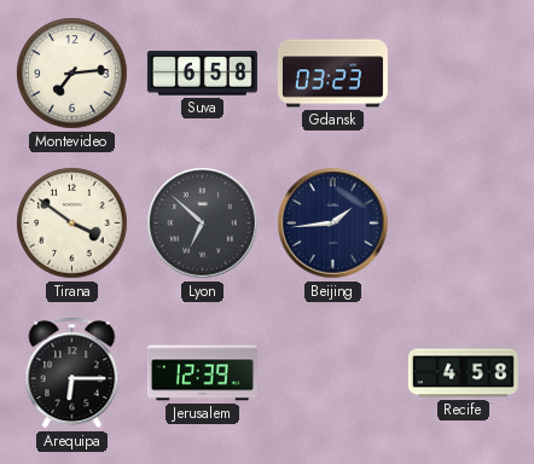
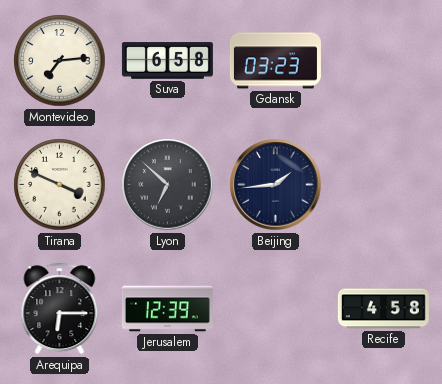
Tirana: 3:51 -> 3:49 (60, 185)
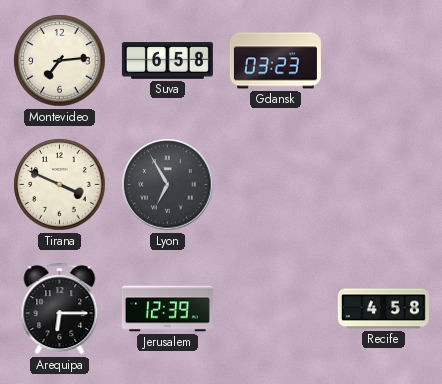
Lyon: 6:52 -> 6:55 (168, 185)
Beijing: 1:44 -> none (276, 185)
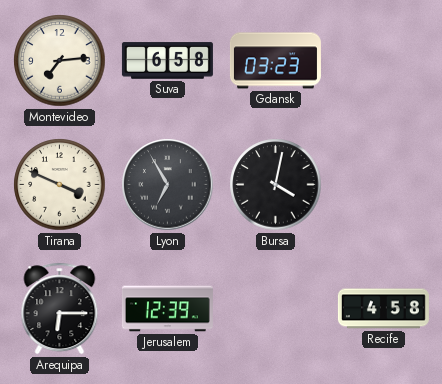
Bursa: none -> 4:02 (276, 185)
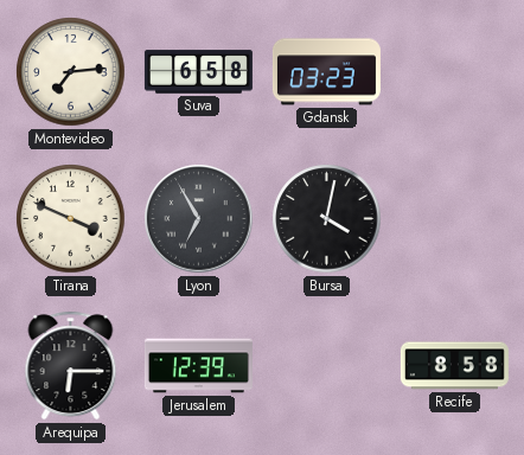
Recife: 4:58 -> 8:58 (454, 366)
